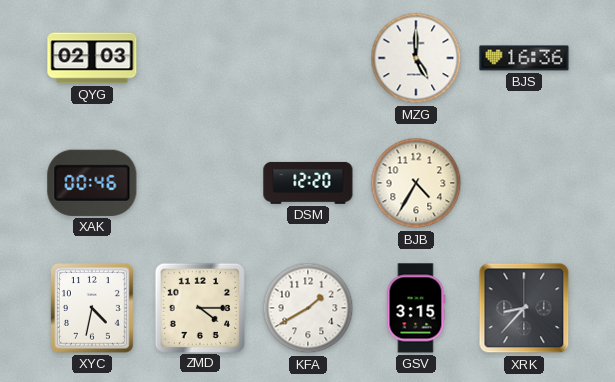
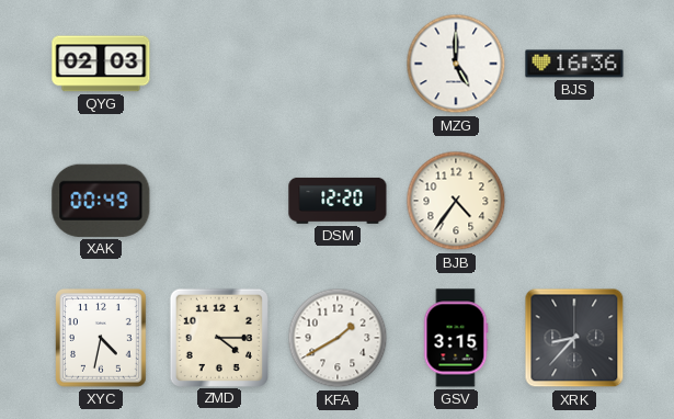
XAK: 00:46 -> 00:49 (101, 201)
BJB: 4:35 -> 4:36 (456, 201)
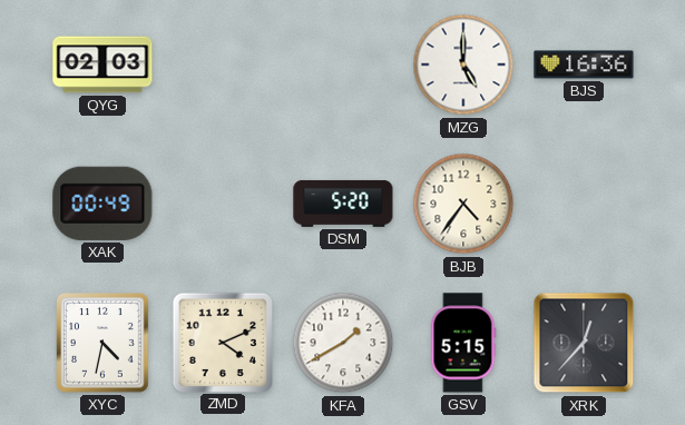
DSM: 12:20 -> 5:20 (343, 204)
ZMD: 4:15 -> 4:11 (222, 342)
GSV: 3:15 -> 5:15 (463, 343)
XRK: 8:37 -> 12:37 (584, 343)
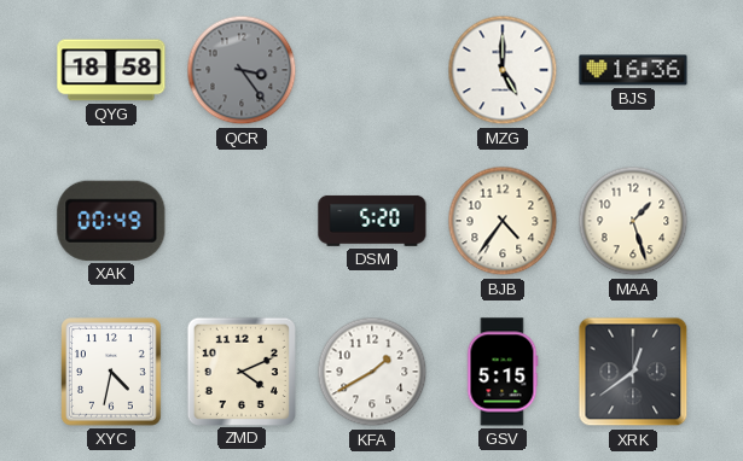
QYG: 02:03 -> 18:58 (111, 70)
QCR: none -> 3:24 (242, 70)
MAA: none -> 1:27 (633, 221)
XRK: 12:37 -> 12:39 (633, 372)
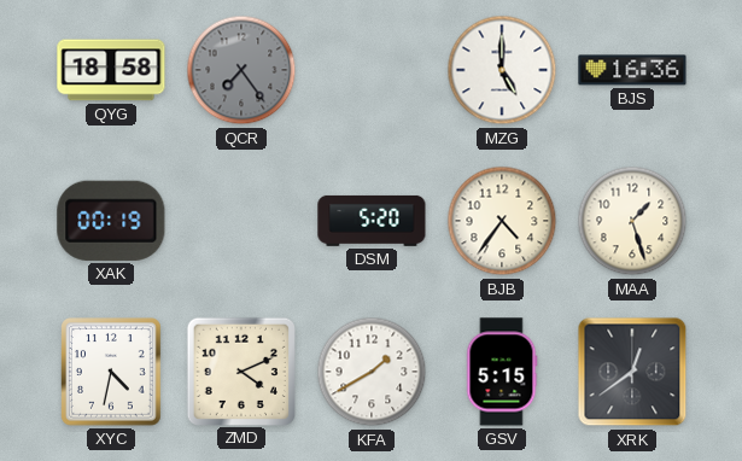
QCR: 3:24 -> 7:24 (241, 70)
XAK: 00:49 -> 00:19 (111, 221)
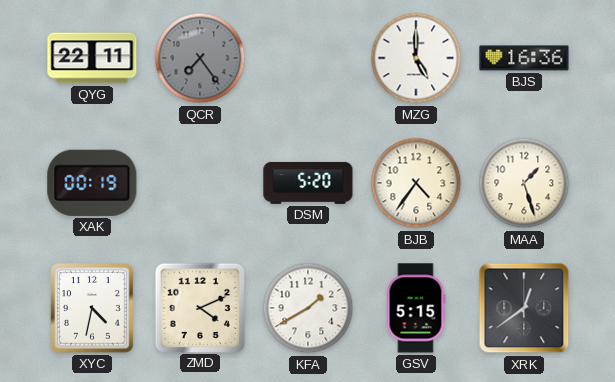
QYG: 18:58 -> 22:11 (92, 58)
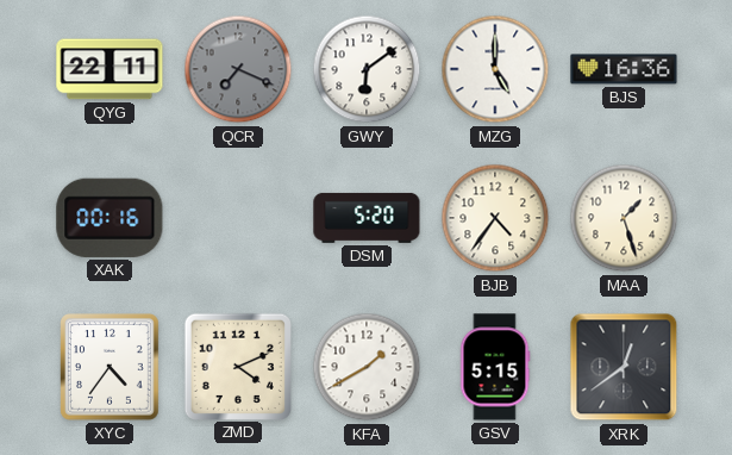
QCR: 7:24 -> 7:19 (238, 69)
GWY: none -> 6:09 (367, 69)
XAK: 00:19 -> 00:16 (110, 218)
XYC: 4:32 -> 4:36 (111, 368)
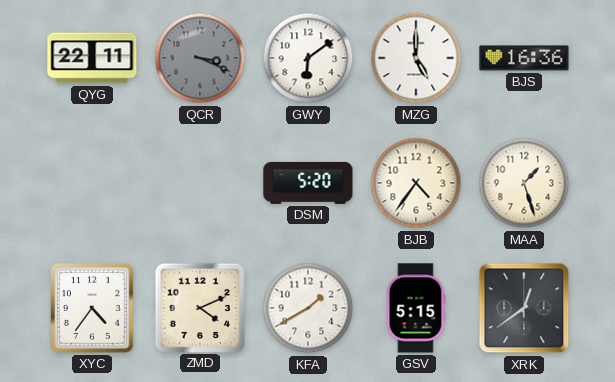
QCR: 7:19 -> 3:19 (200, 58)
XAK: 00:16 -> none (110, 218)
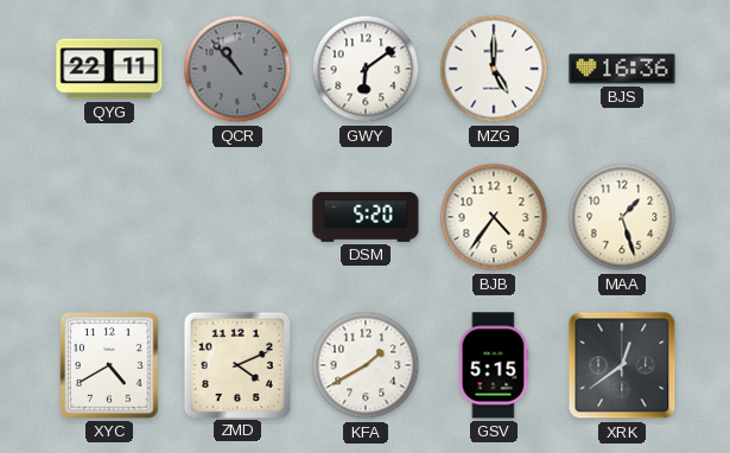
QCR: 3:19 -> 10:53 (237, 69)
XYC: 4:36 -> 4:40 (110, 366)
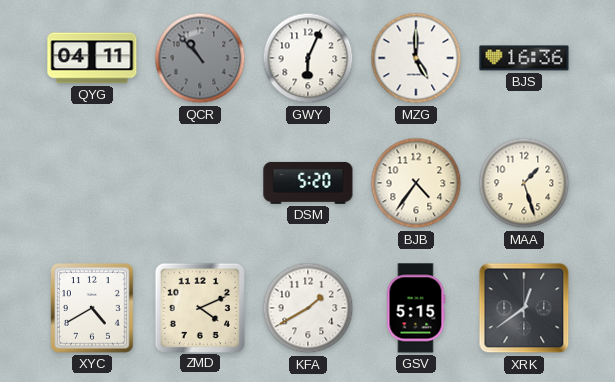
QYG: 22:11 -> 04:11 (92, 58)
GWY: 6:09 -> 6:04 (308, 58)
